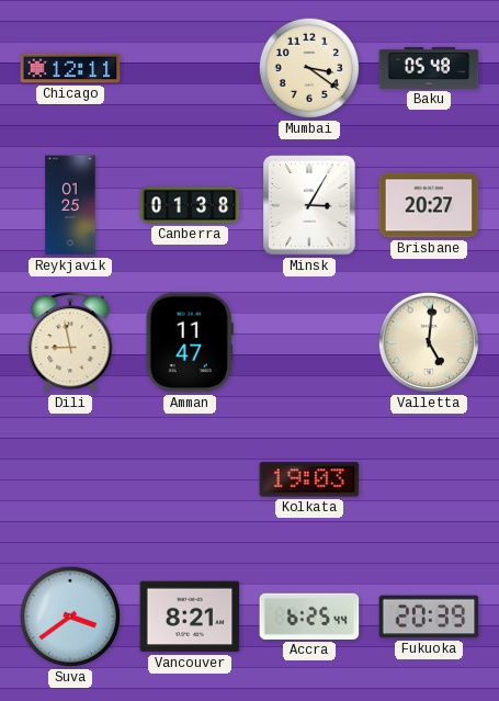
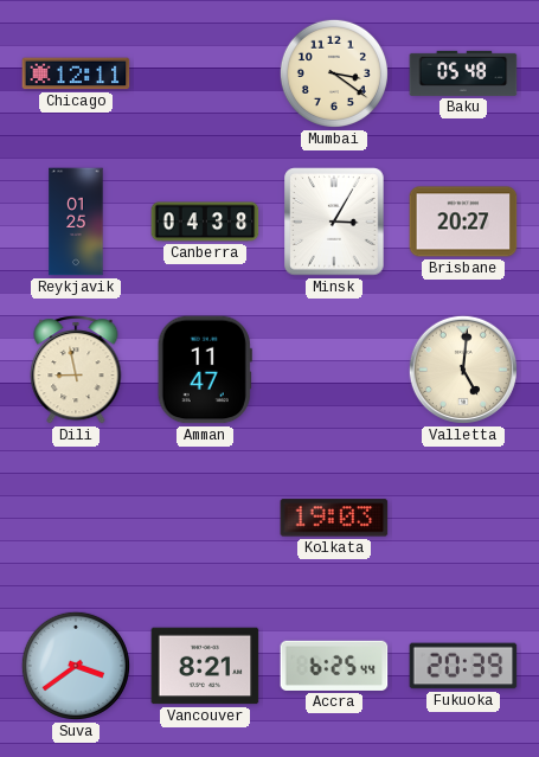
Canberra: 01:38 -> 04:38 (205, 222)
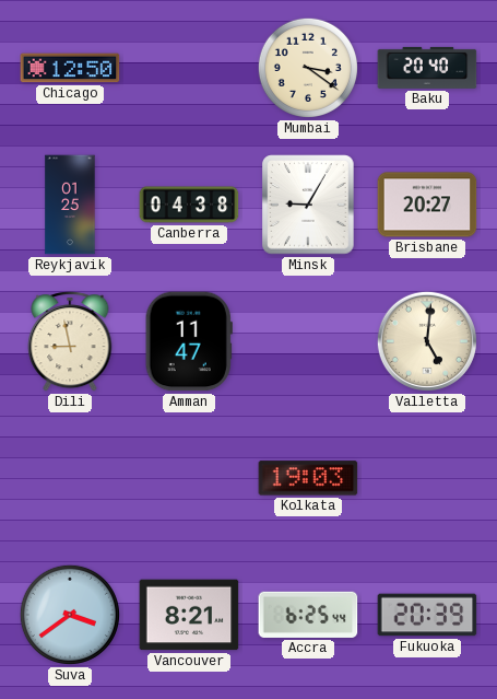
Chicago: 12:11 -> 12:50 (70, 68)
Baku: 05:48 -> 20:40 (427, 68)
Minsk: 3:05 -> 9:05 (308, 205)
